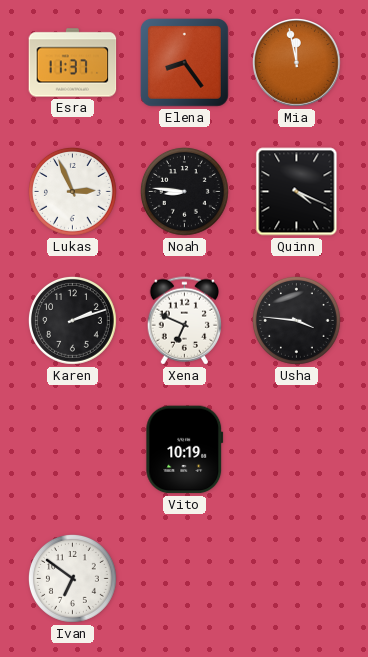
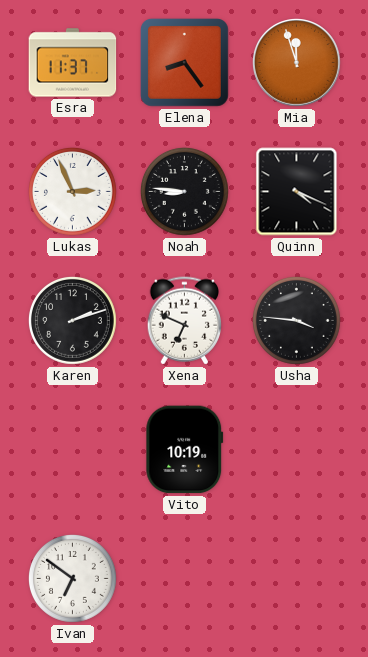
Mia: 11:58 -> 11:57 (297, 63)
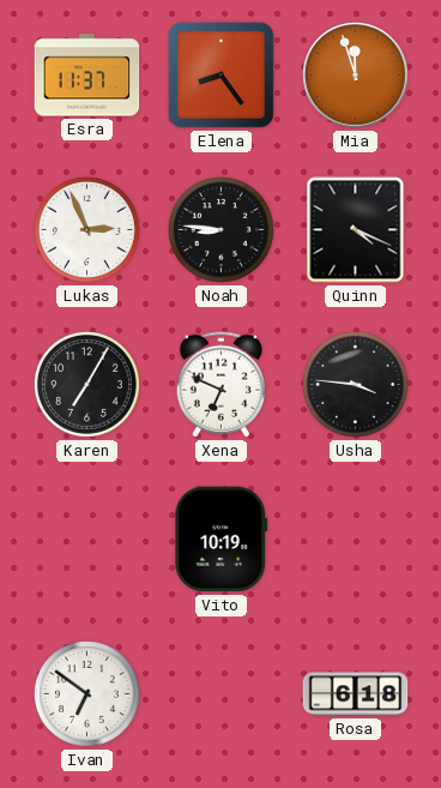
Karen: 2:12 -> 7:05 (86, 384)
Rosa: none -> 6:18 (356, 694)
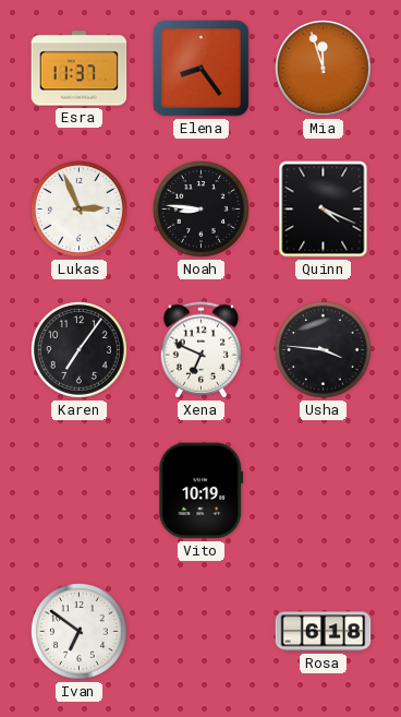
Karen: 7:05 -> 7:06 (78, 349)
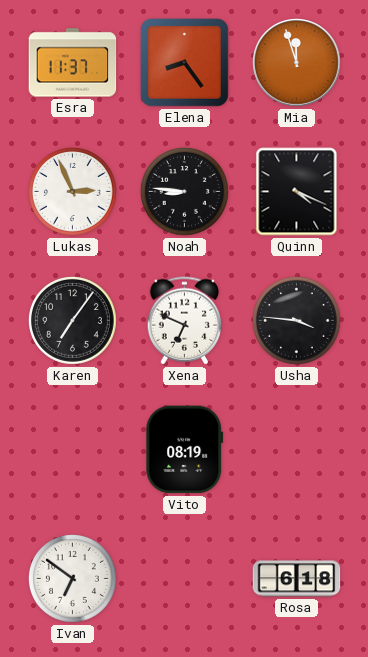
Vito: 10:19 -> 08:19 (185, 450)
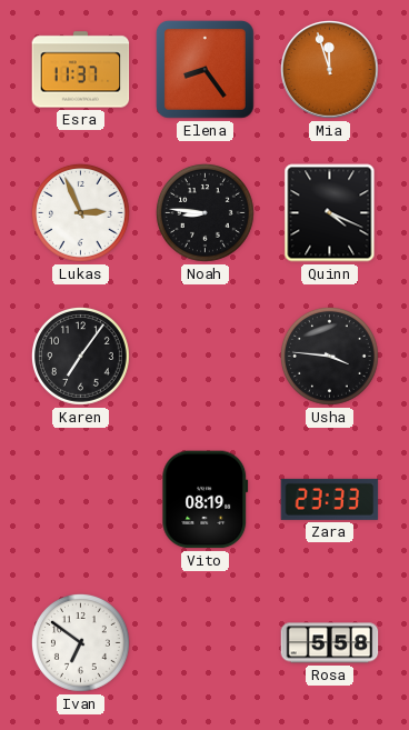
Xena: 6:49 -> none (184, 321)
Zara: none -> 23:33 (330, 499)
Rosa: 6:18 -> 5:58 (330, 643)
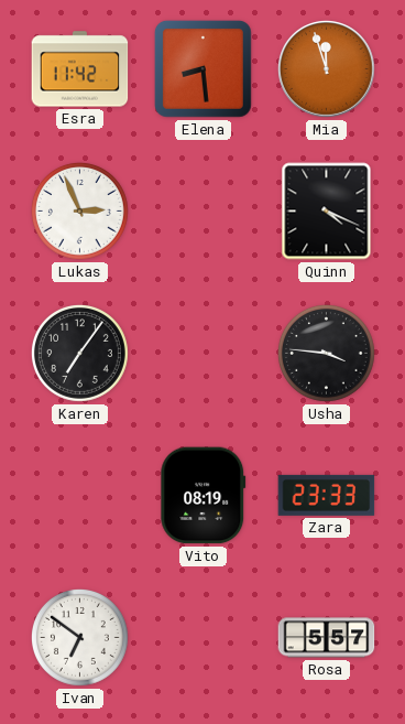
Esra: 11:37 -> 11:42 (80, 69)
Elena: 8:24 -> 8:29 (204, 69)
Noah: 8:46 -> none (205, 212)
Rosa: 5:58 -> 5:57 (327, 638)
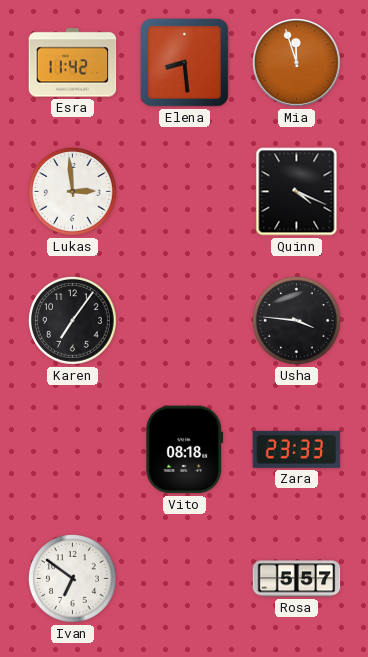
Lukas: 2:56 -> 2:59 (72, 191)
Vito: 08:19 -> 08:18 (185, 450)
